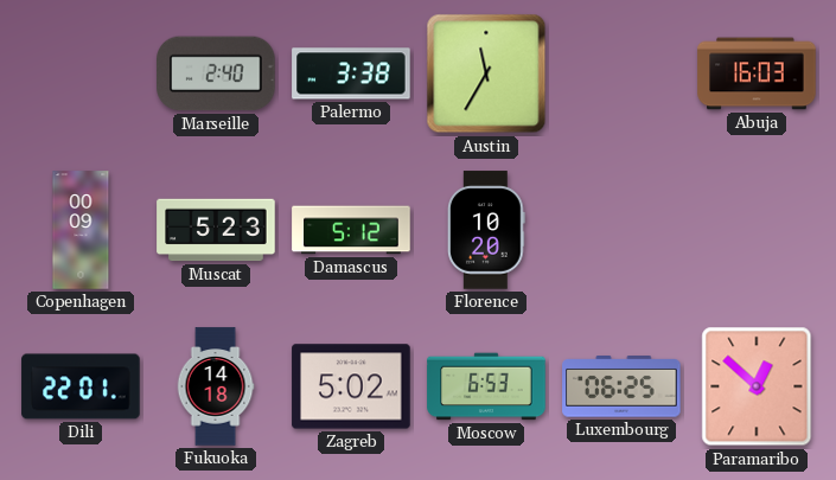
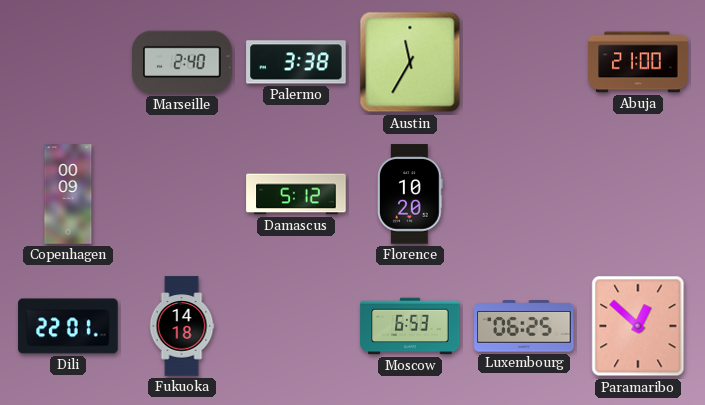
Abuja: 16:03 -> 21:00 (638, 62)
Muscat: 5:23 -> none (216, 230)
Zagreb: 5:02 -> none (351, 386)
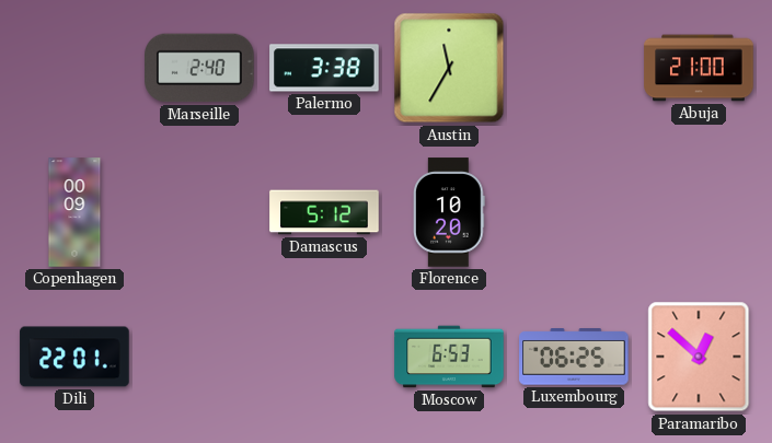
Fukuoka: 14:18 -> none (182, 326)
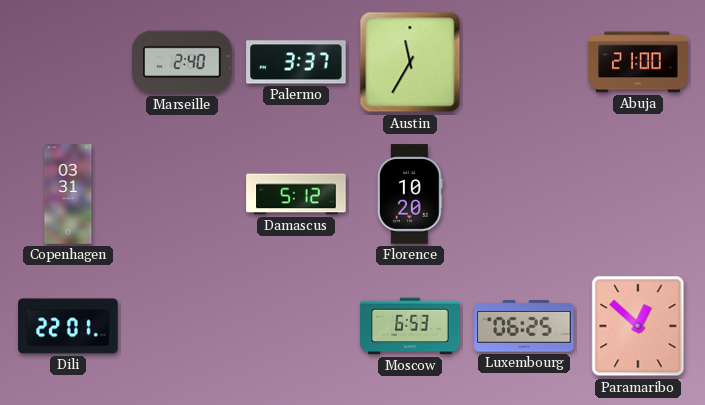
Palermo: 3:38 -> 3:37 (296, 62)
Copenhagen: 00:09 -> 03:31 (68, 194)
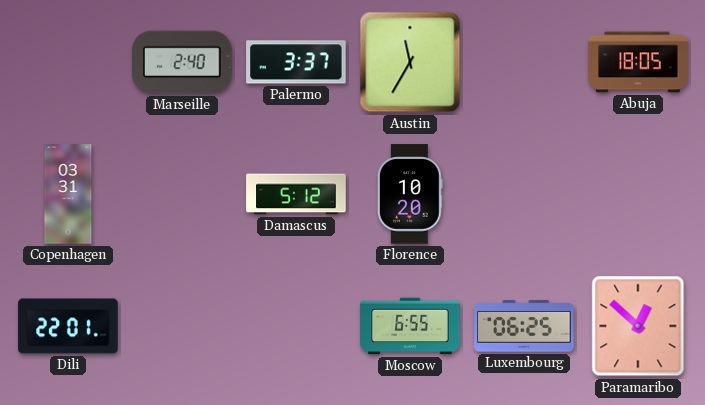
Abuja: 21:00 -> 18:05 (638, 62)
Moscow: 6:53 -> 6:55 (410, 326)
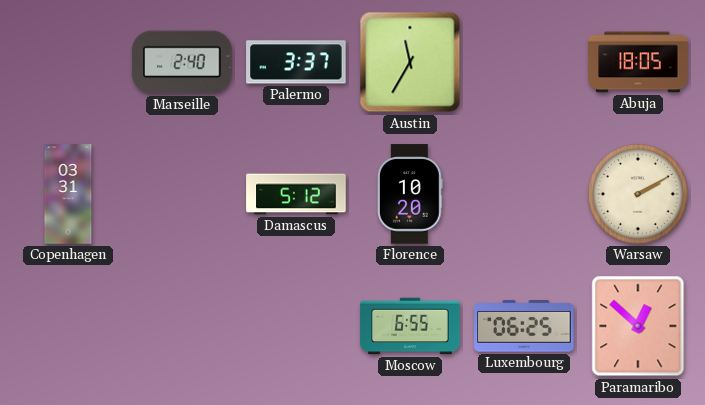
Warsaw: none -> 2:10 (638, 194)
Dili: 22:01 -> none (68, 326)
